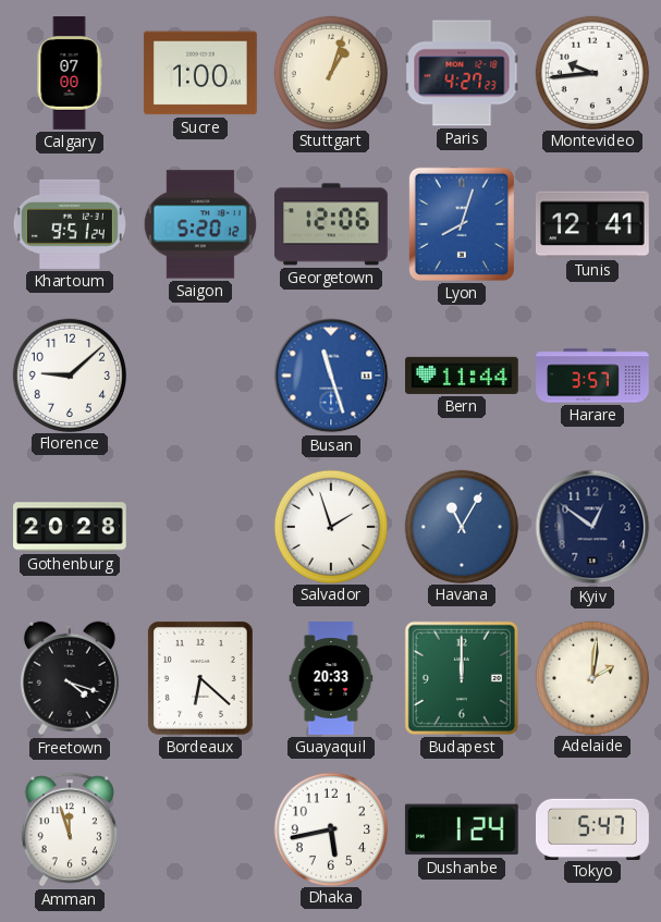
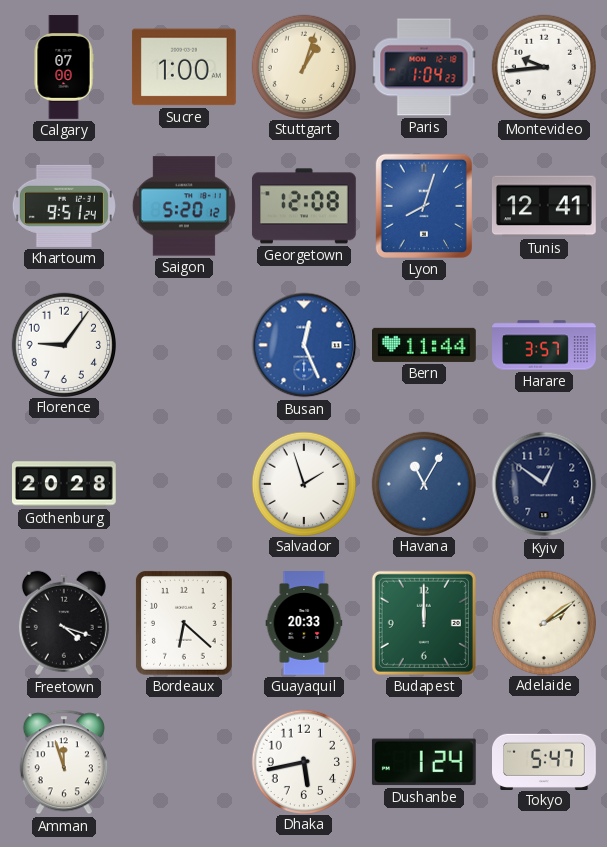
Paris: 4:27 -> 1:04 (424, 67)
Georgetown: 12:06 -> 12:08 (304, 206)
Florence: 9:08 -> 9:06 (63, 344)
Busan: 11:27 -> 12:26 (304, 345)
Adelaide: 2:01 -> 2:09 (543, 622)
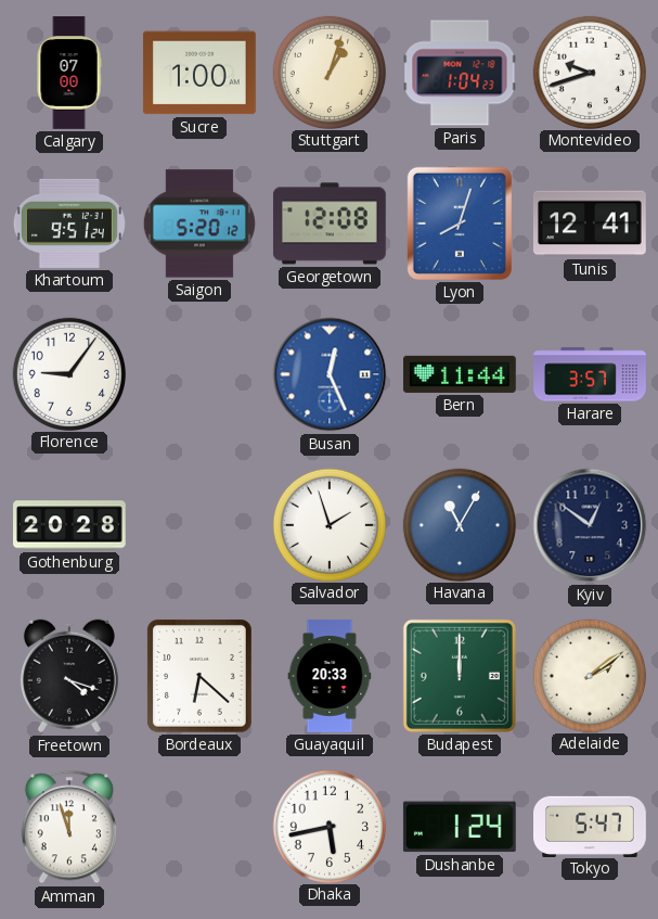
Montevideo: 9:44 -> 9:42 (589, 72)
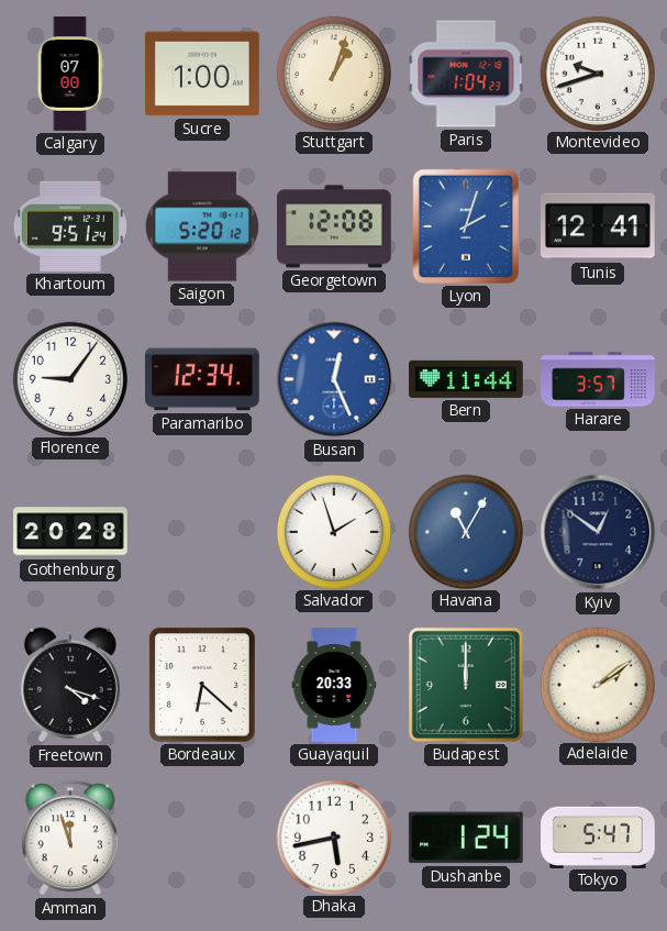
Lyon: 8:03 -> 2:03 (466, 226)
Paramaribo: none -> 12:34 (203, 379)
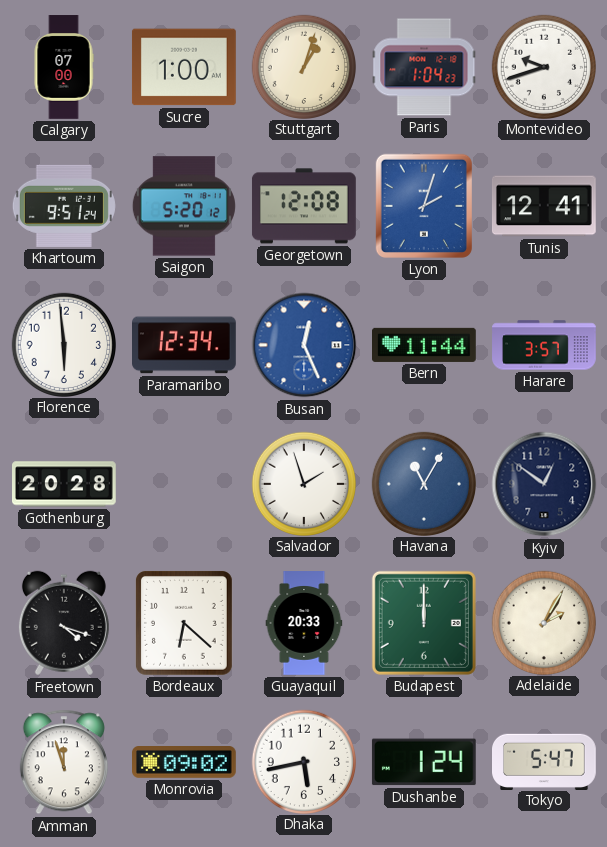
Florence: 9:06 -> 5:59 (63, 344)
Adelaide: 2:09 -> 2:05 (543, 622)
Monrovia: none -> 09:02 (185, 763)
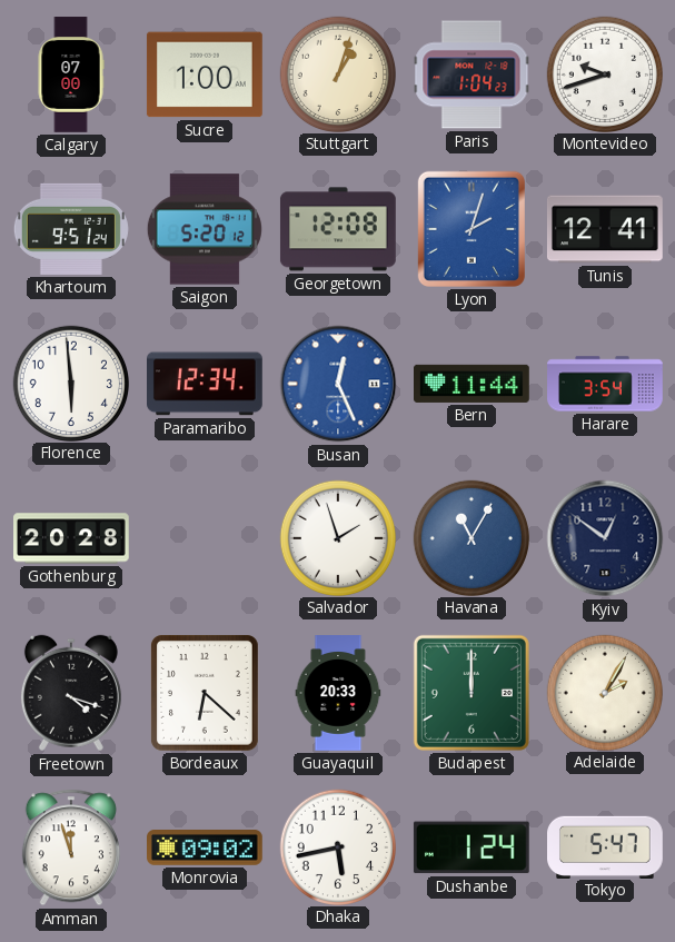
Harare: 3:57 -> 3:54 (605, 384)
